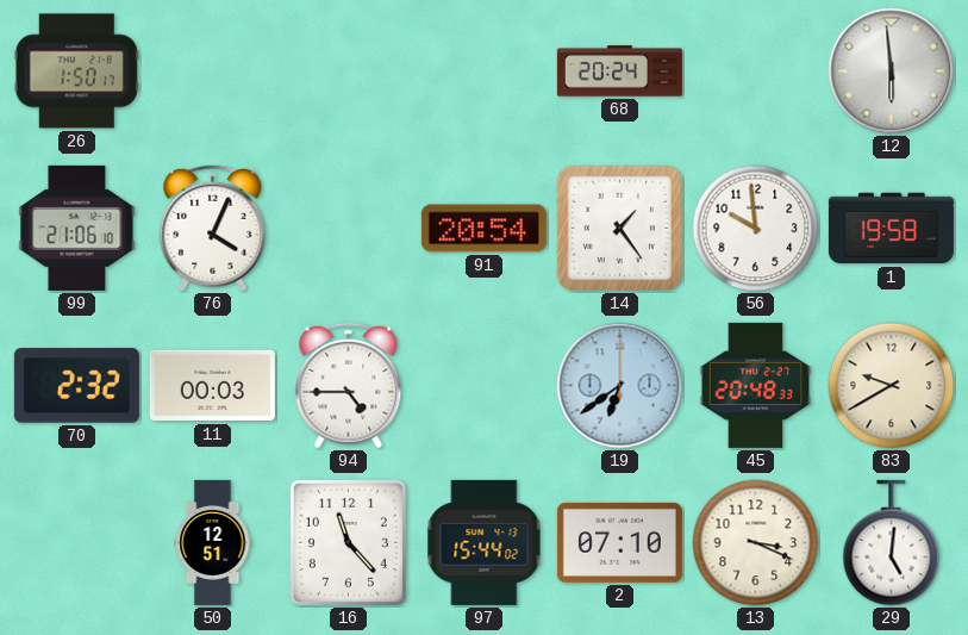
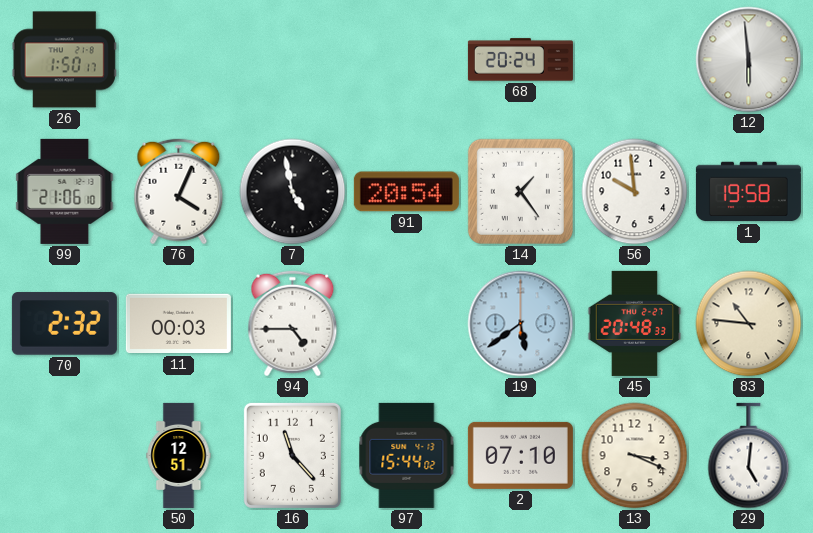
7: none -> 4:58 (293, 192)
19: 6:39 -> 5:39 (521, 324)
83: 9:40 -> 10:46 (749, 324)
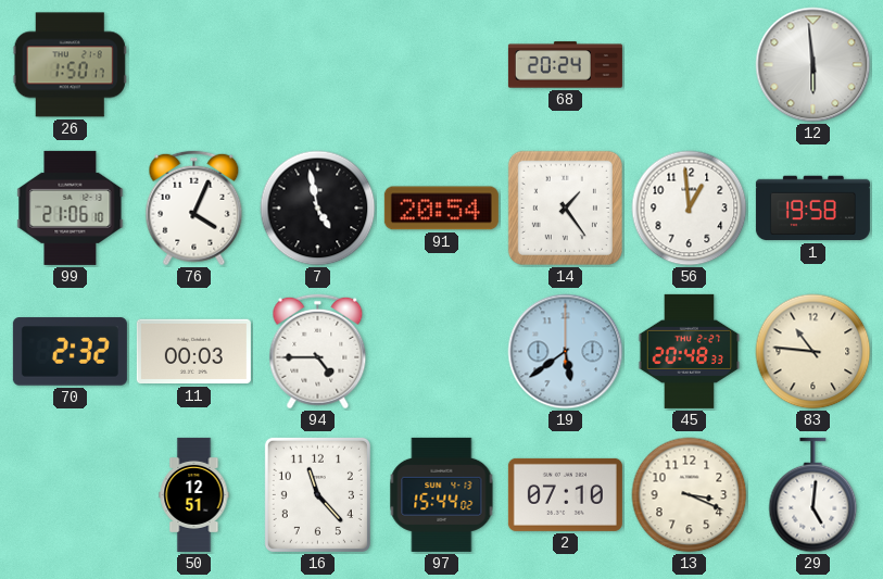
56: 9:59 -> 12:59 (690, 209)
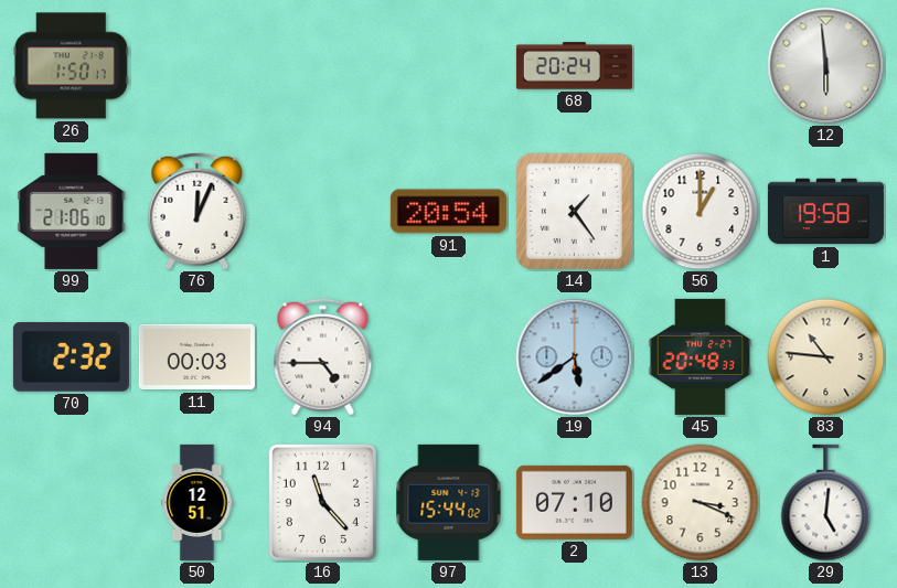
76: 4:04 -> 12:04 (197, 212)
7: 4:58 -> none (318, 209)
56: 12:59 -> 1:00 (701, 212)
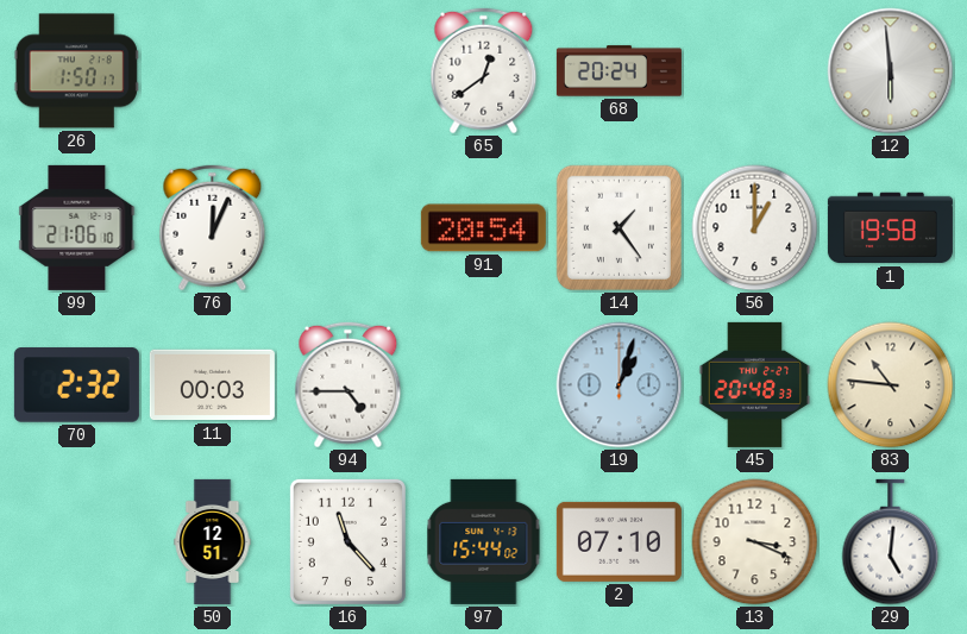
65: none -> 12:39 (484, 71)
19: 5:39 -> 1:03 (620, 385)
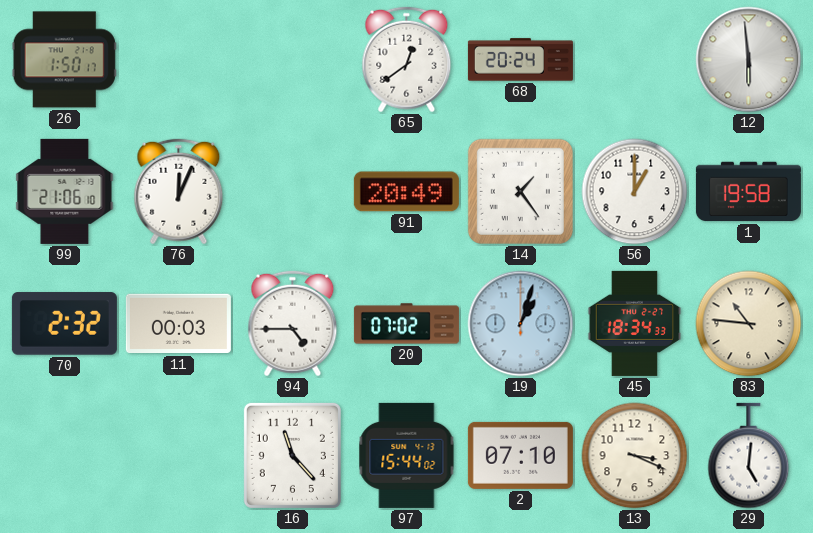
91: 20:54 -> 20:49 (406, 192)
20: none -> 07:02 (406, 324)
45: 20:48 -> 18:34 (635, 323)
50: 12:51 -> none (213, 541)
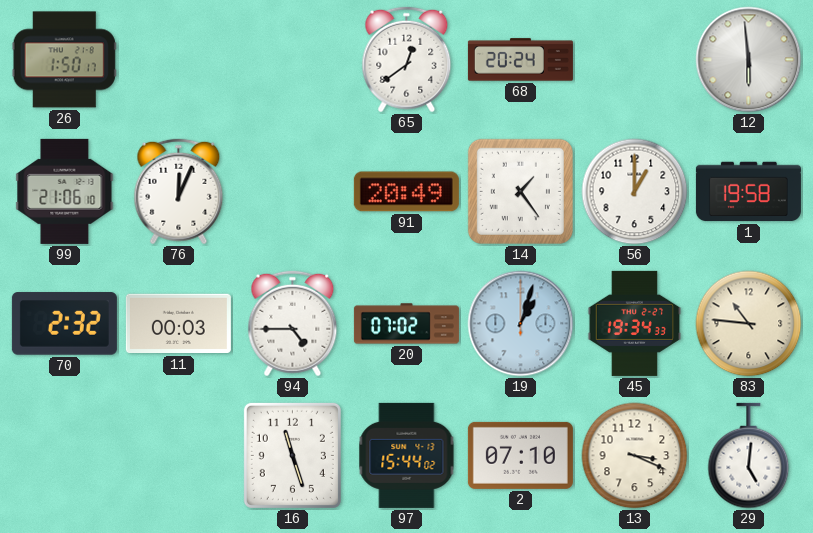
45: 18:34 -> 19:34 (635, 323)
16: 11:23 -> 11:27 (292, 455)
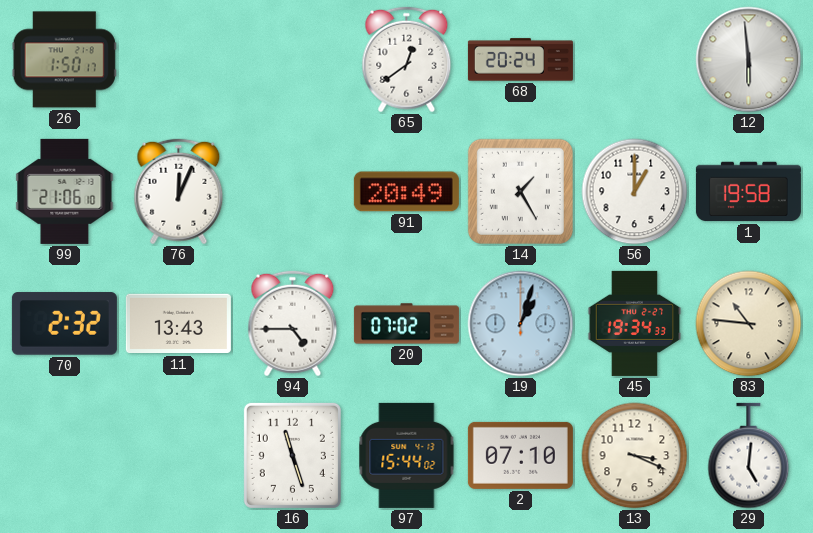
14: 1:24 -> 1:25 (520, 191)
11: 00:03 -> 13:43 (178, 324)
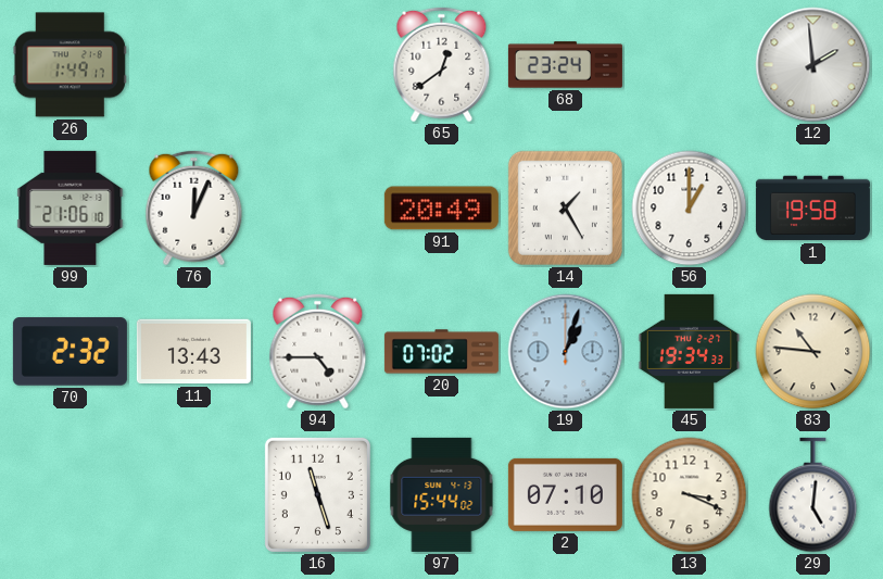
26: 1:50 -> 1:49 (70, 65)
68: 20:24 -> 23:24 (565, 65)
12: 5:59 -> 1:59 (813, 65)
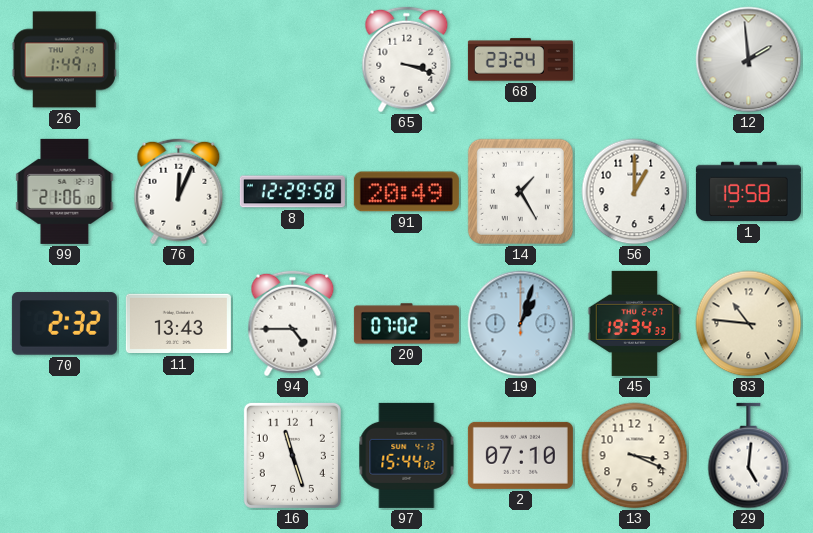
65: 12:39 -> 3:18 (407, 60)
8: none -> 12:29 (292, 192)
